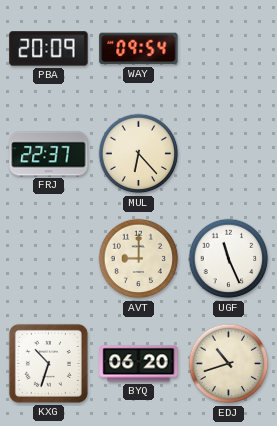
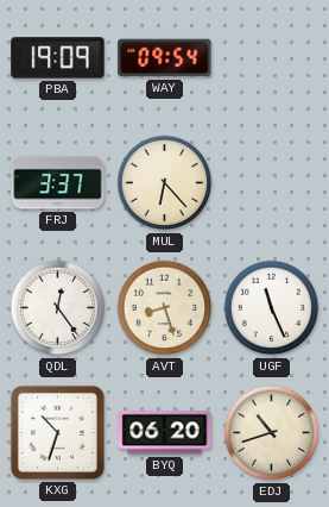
PBA: 20:09 -> 19:09 (58, 58)
FRJ: 22:37 -> 3:37 (58, 183)
QDL: none -> 12:24 (58, 308)
AVT: 9:00 -> 8:27 (165, 308)
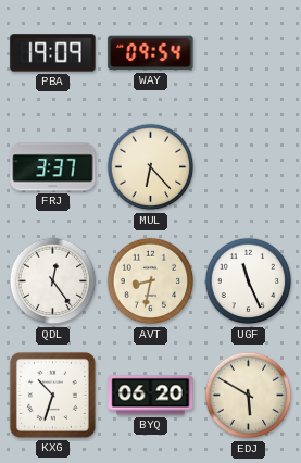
AVT: 8:27 -> 8:32 (151, 281)
EDJ: 10:42 -> 5:50 (249, 396)
